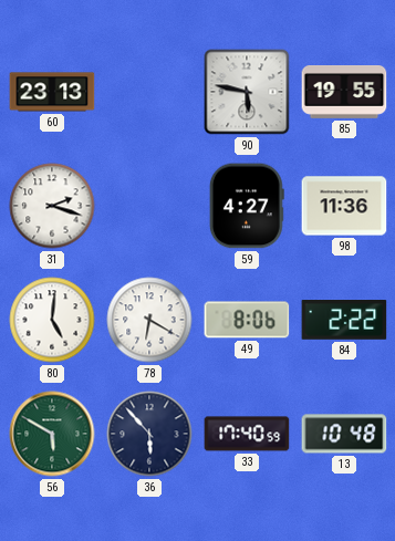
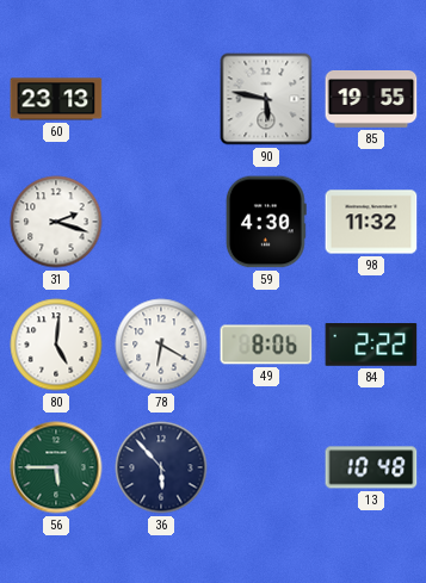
59: 4:27 -> 4:30 (266, 222)
98: 11:36 -> 11:32 (371, 222)
56: 5:50 -> 5:45 (56, 467)
33: 17:40 -> none (247, 434)
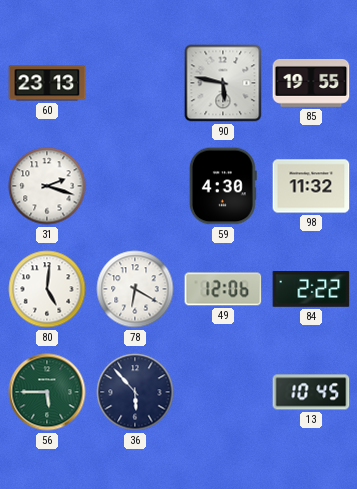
49: 8:06 -> 12:06 (223, 289)
13: 10:48 -> 10:45 (311, 392)
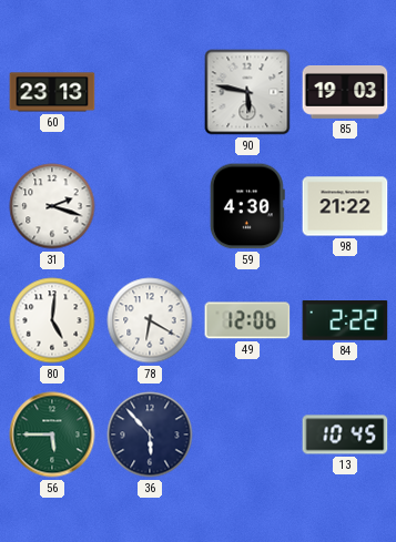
85: 19:55 -> 19:03 (345, 93)
98: 11:32 -> 21:22 (345, 206)
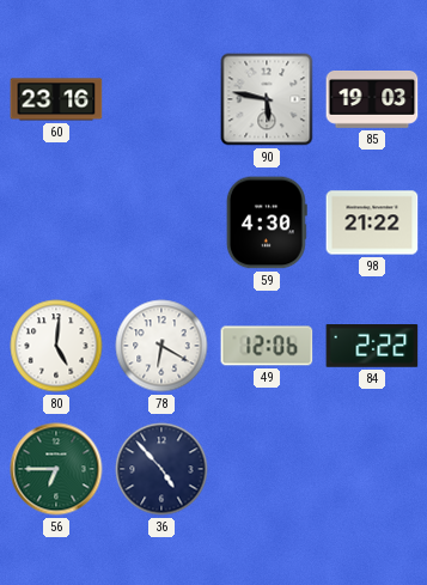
60: 23:13 -> 23:16 (56, 99)
31: 2:18 -> none (52, 206)
56: 5:45 -> 6:45 (56, 469)
36: 5:53 -> 4:53 (161, 469)
13: 10:45 -> none (345, 434)
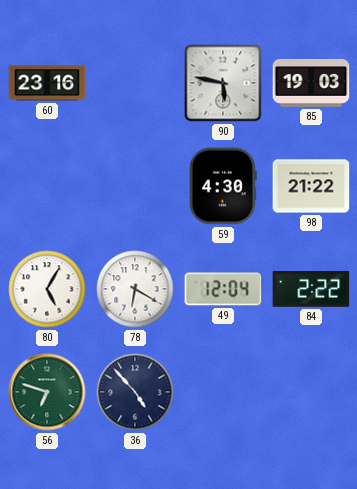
80: 5:01 -> 5:05 (47, 289)
49: 12:06 -> 12:04 (223, 289)
56: 6:45 -> 6:48 (47, 392)
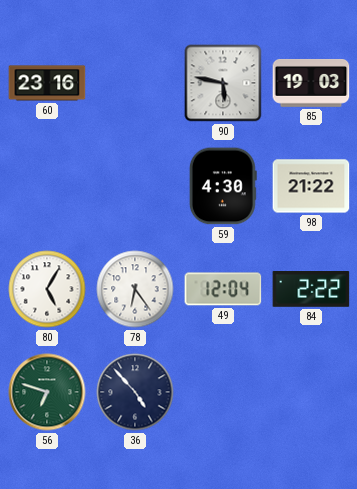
78: 6:20 -> 6:24 (135, 289)
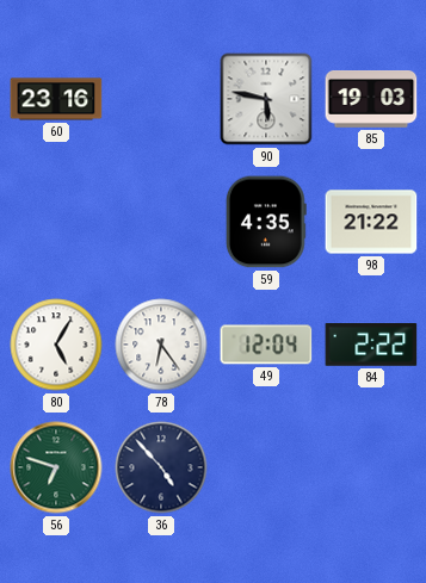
59: 4:30 -> 4:35 (266, 222)
